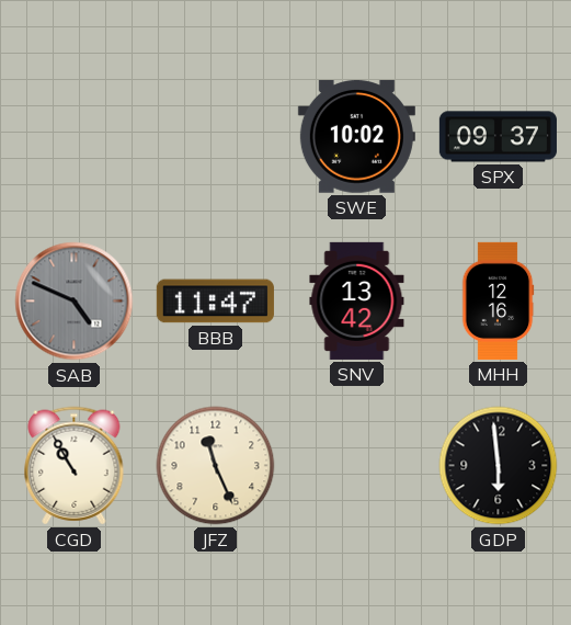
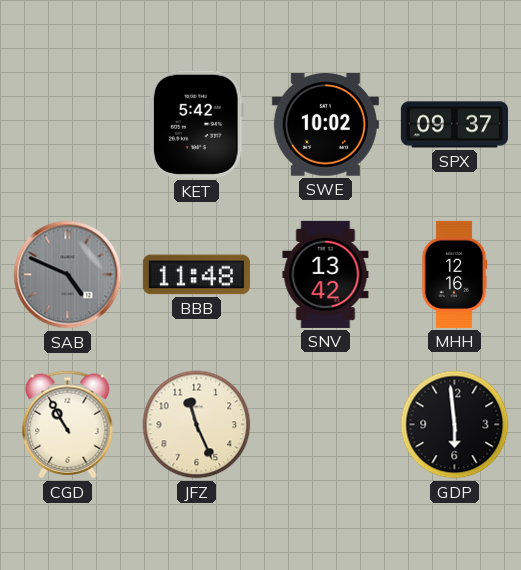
KET: none -> 5:42 (196, 124)
BBB: 11:47 -> 11:48 (196, 275)
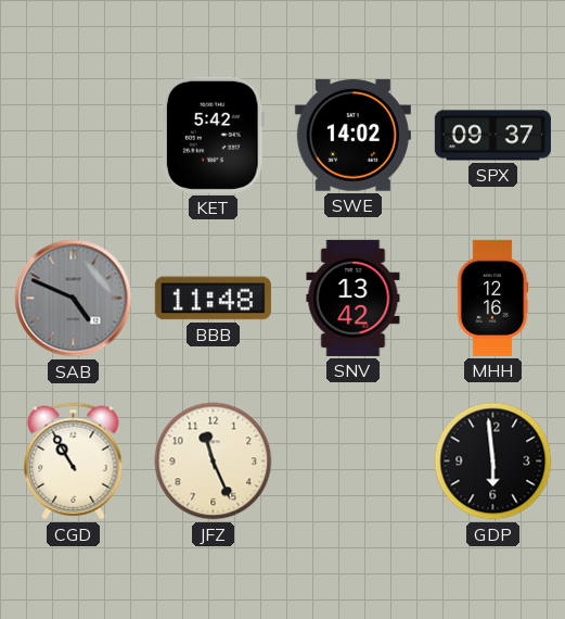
SWE: 10:02 -> 14:02 (352, 136)
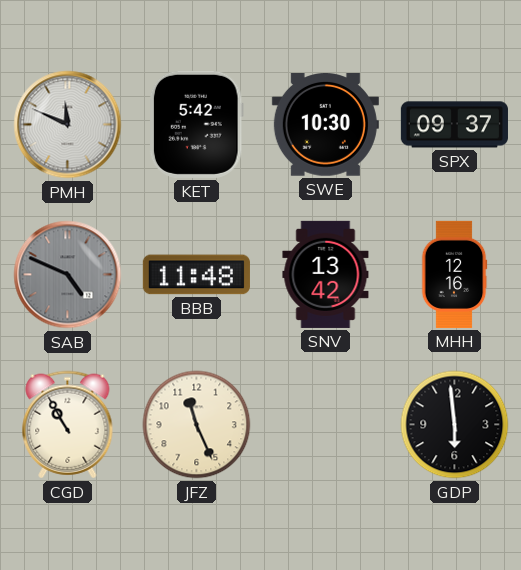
PMH: none -> 11:49 (68, 125)
SWE: 14:02 -> 10:30 (325, 125)
